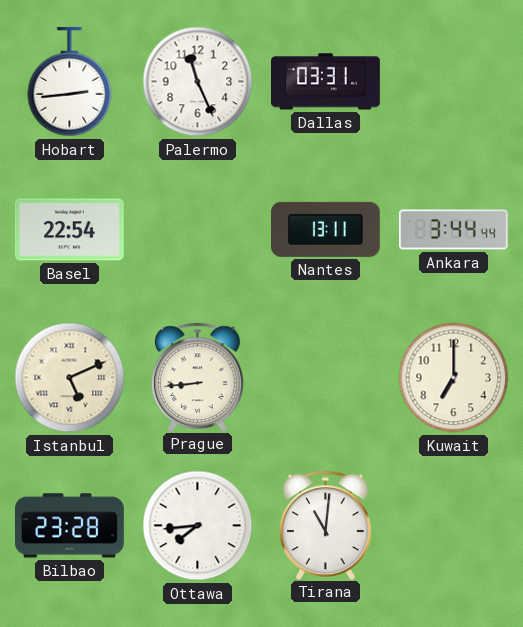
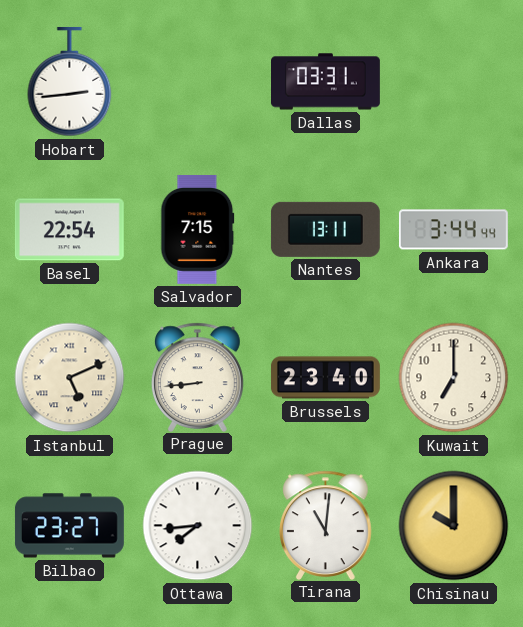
Palermo: 11:26 -> none (198, 82)
Salvador: none -> 7:15 (198, 229)
Brussels: none -> 23:40 (325, 378)
Bilbao: 23:28 -> 23:27 (69, 526)
Chisinau: none -> 10:00 (454, 526)
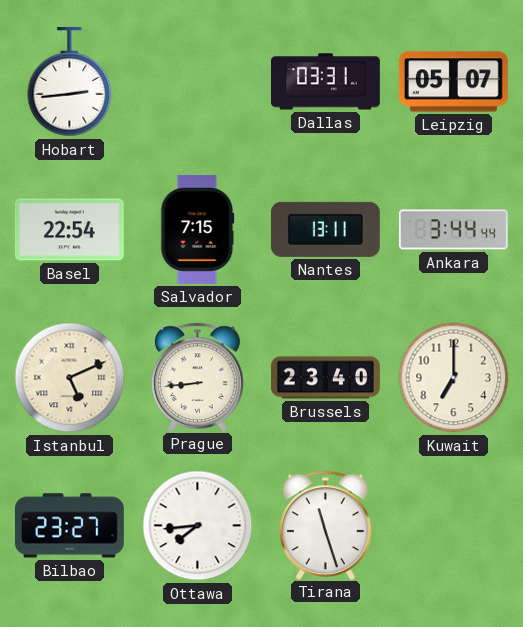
Leipzig: none -> 05:07 (453, 82)
Tirana: 11:01 -> 11:27 (326, 525)
Chisinau: 10:00 -> none (454, 526)
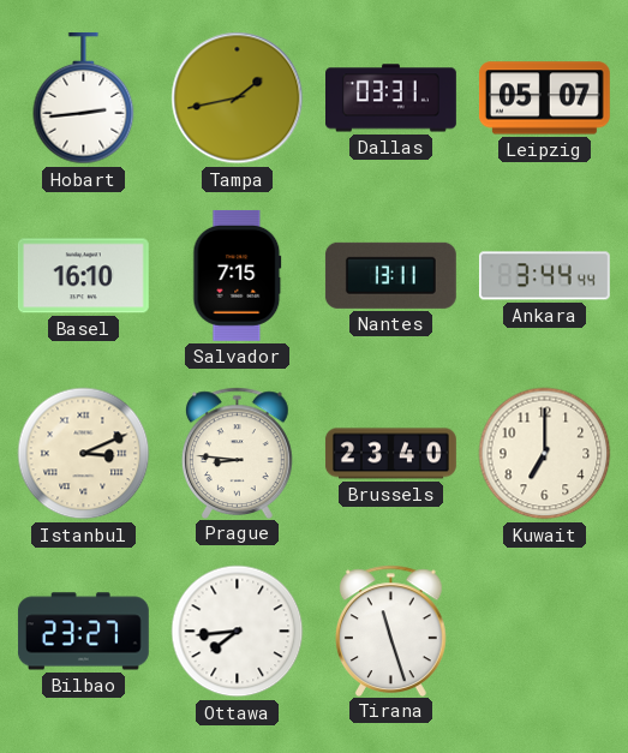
Tampa: none -> 1:43 (238, 98)
Basel: 22:54 -> 16:10 (83, 276)
Istanbul: 5:11 -> 3:11 (84, 454)
Prague: 8:44 -> 8:46 (238, 453)
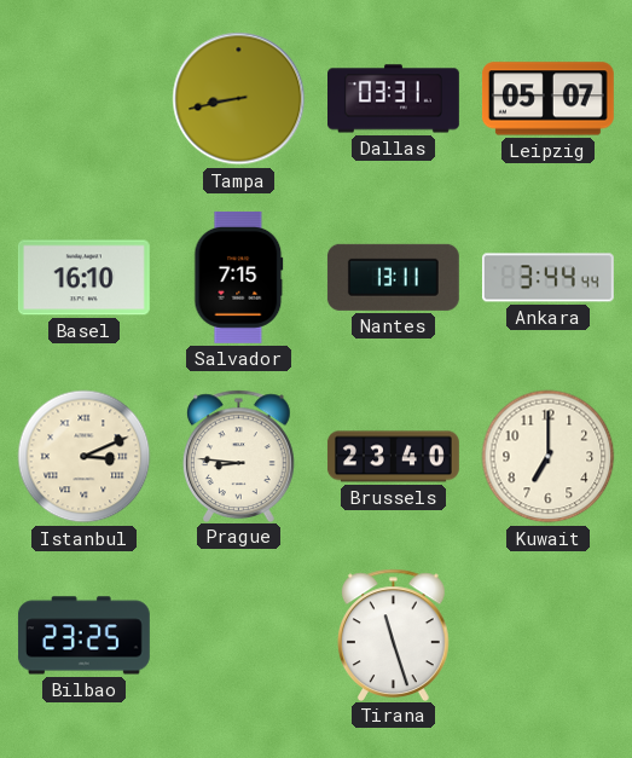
Hobart: 2:44 -> none (84, 98)
Tampa: 1:43 -> 8:43 (239, 99)
Bilbao: 23:27 -> 23:25 (83, 636)
Ottawa: 7:44 -> none (238, 632)
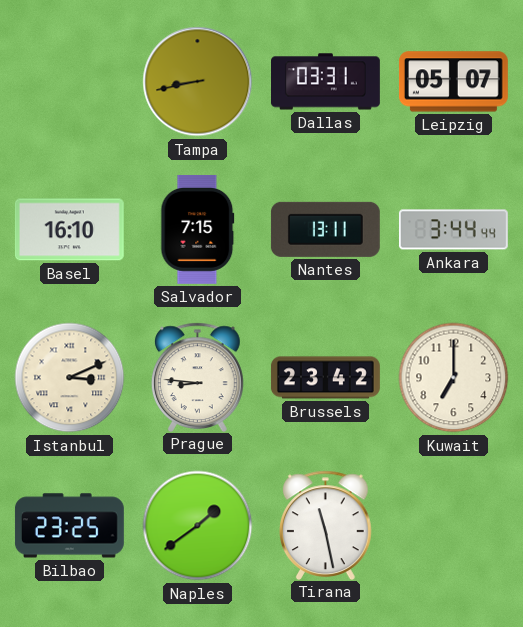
Brussels: 23:40 -> 23:42 (325, 378)
Naples: none -> 1:39 (198, 526)
Tirana: 11:27 -> 11:28 (326, 525)
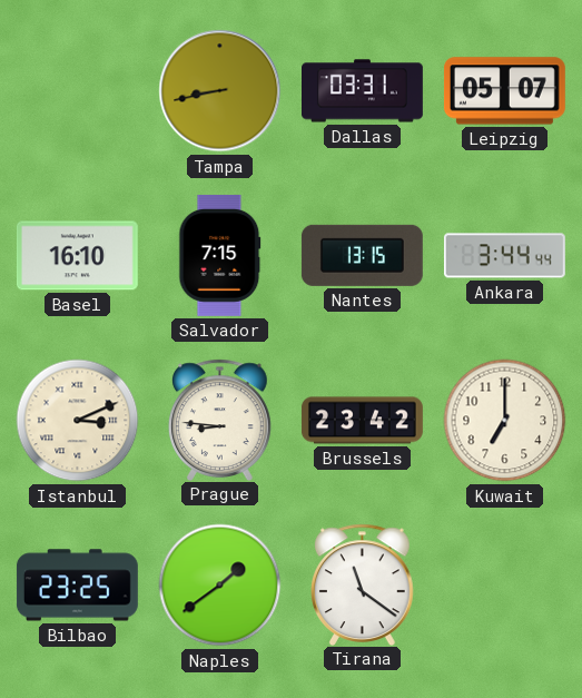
Nantes: 13:11 -> 13:15 (362, 255)
Tirana: 11:28 -> 11:21 (363, 584)
